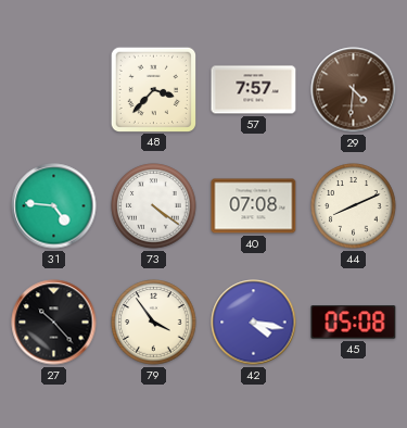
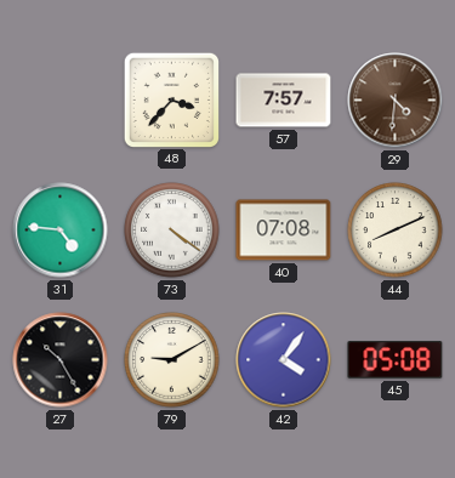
27: 10:23 -> 10:25 (61, 360)
79: 3:54 -> 9:10 (172, 360)
42: 4:17 -> 4:06 (284, 360)
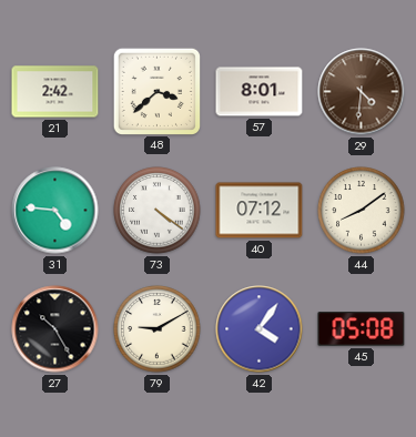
21: none -> 2:42 (55, 92)
48: 3:37 -> 3:38 (156, 91)
57: 7:57 -> 8:01 (260, 92)
40: 07:08 -> 07:12 (260, 211)
44: 8:11 -> 8:09 (362, 211)
